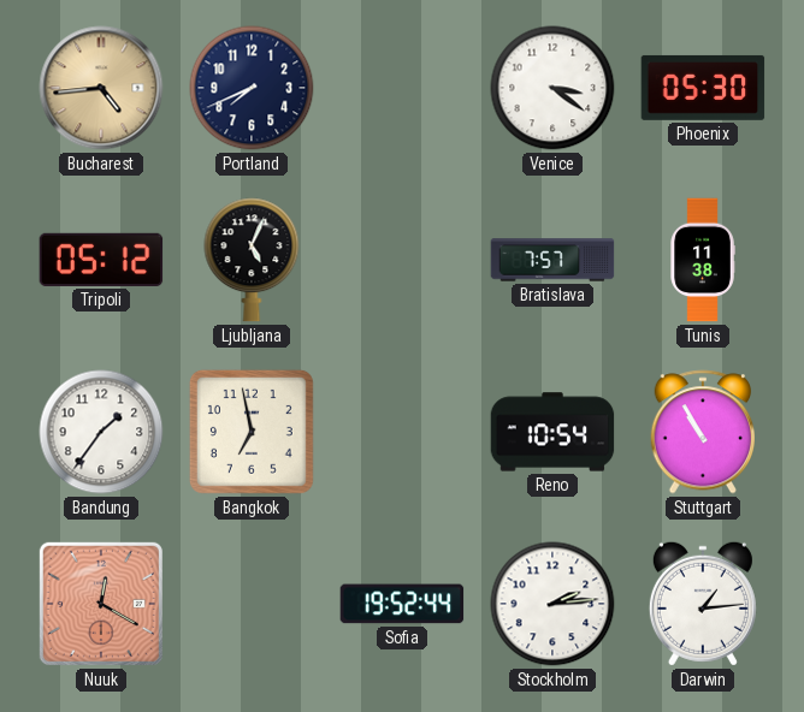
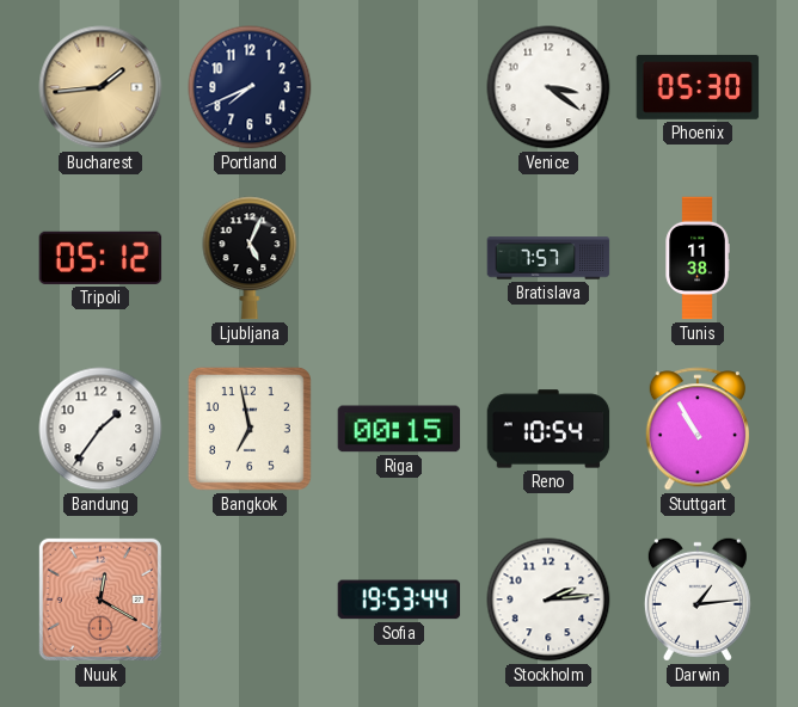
Bucharest: 4:44 -> 1:44 (100, 87)
Riga: none -> 00:15 (399, 429)
Sofia: 19:52 -> 19:53 (399, 600)
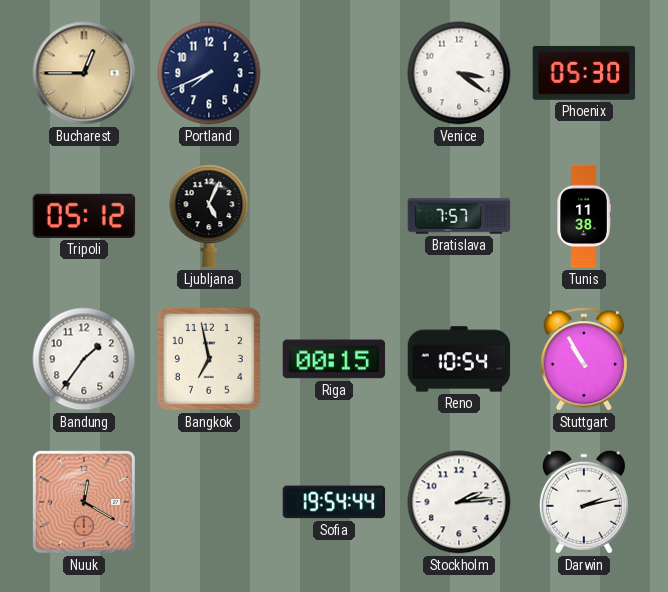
Bucharest: 1:44 -> 12:45 (84, 73)
Sofia: 19:53 -> 19:54 (334, 502)
Darwin: 1:14 -> 2:13 (584, 502)
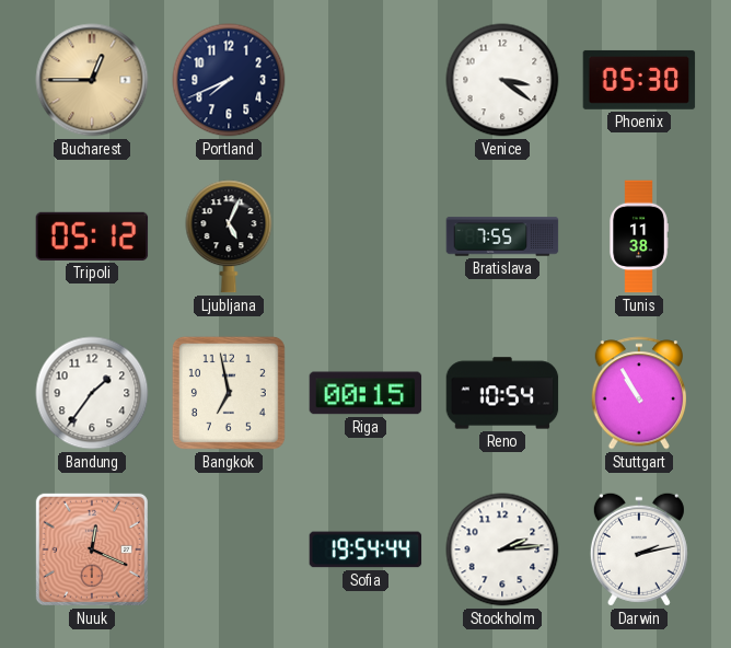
Bratislava: 7:57 -> 7:55 (502, 236)
Nuuk: 12:20 -> 12:19 (92, 549)
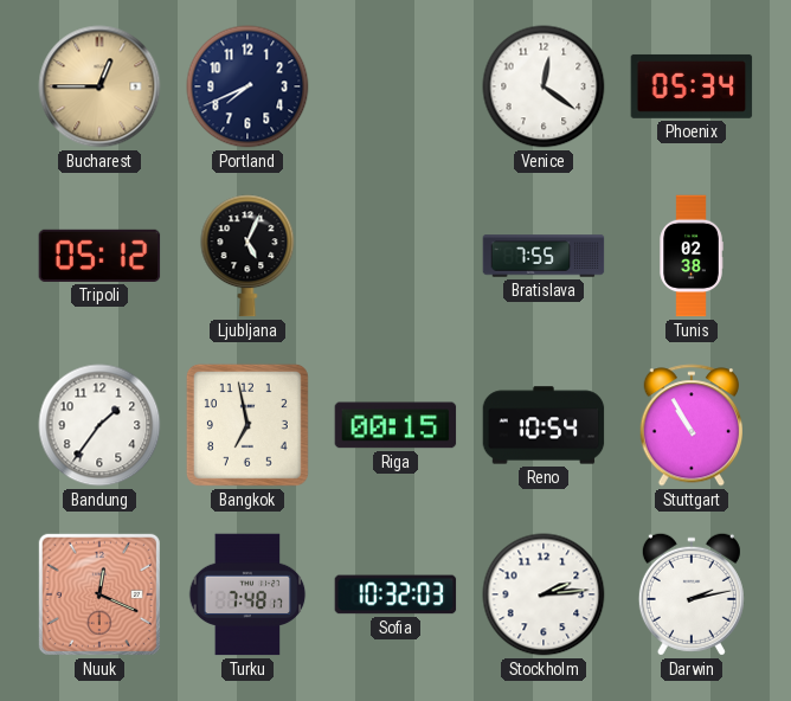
Venice: 3:21 -> 12:21 (544, 86)
Phoenix: 05:30 -> 05:34 (692, 86)
Tunis: 11:38 -> 02:38 (692, 256)
Turku: none -> 7:48 (247, 594)
Sofia: 19:54 -> 10:32 (395, 594)
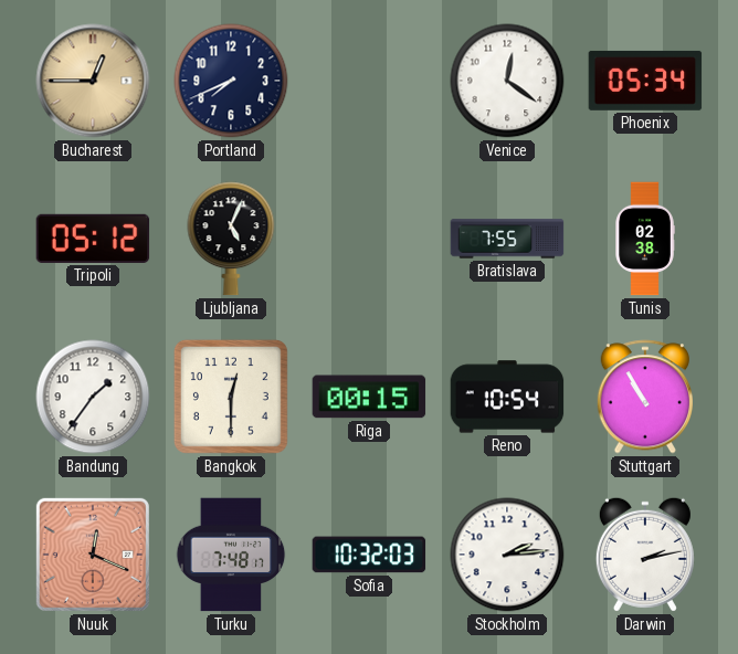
Bangkok: 6:58 -> 12:30 (231, 397)
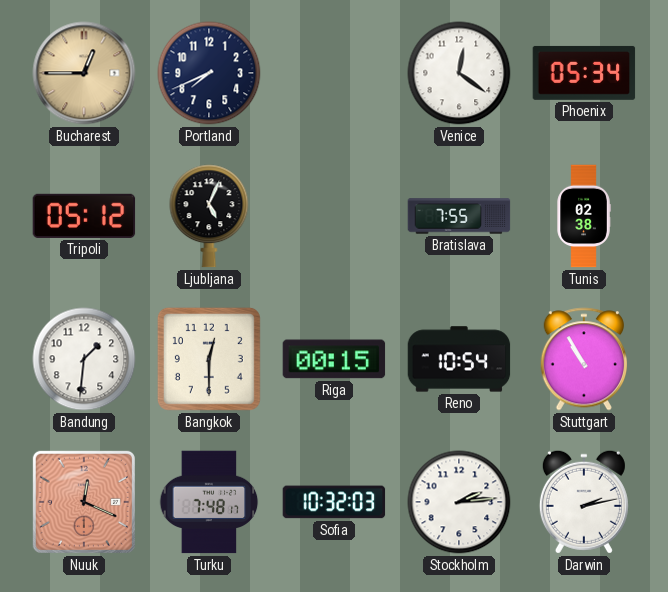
Bandung: 1:36 -> 1:31 (84, 359)
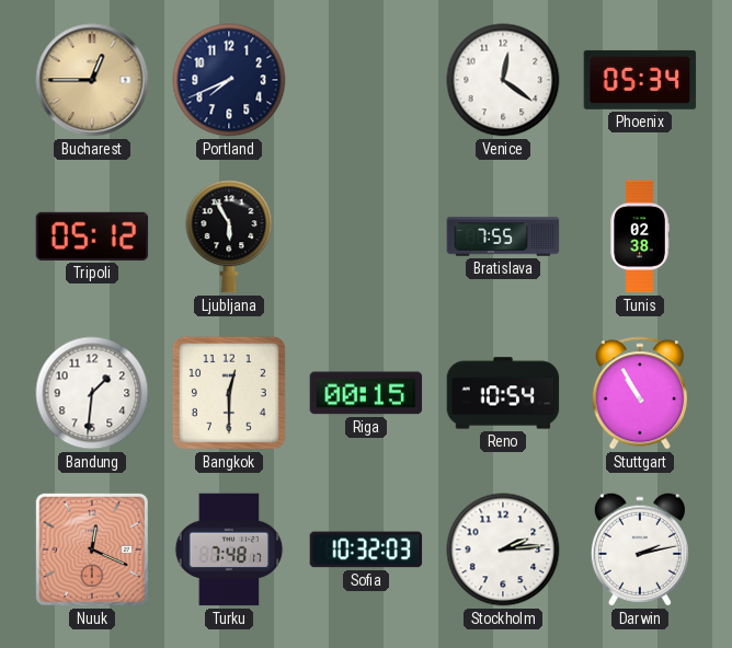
Ljubljana: 5:04 -> 5:55 (229, 236)
